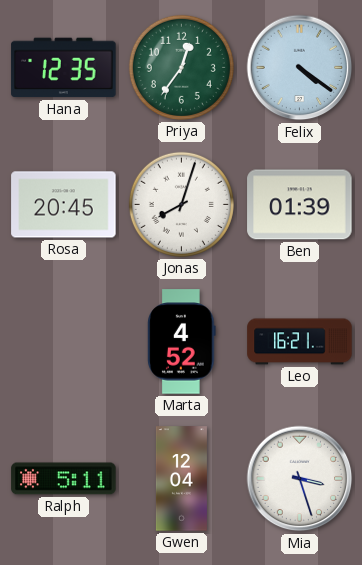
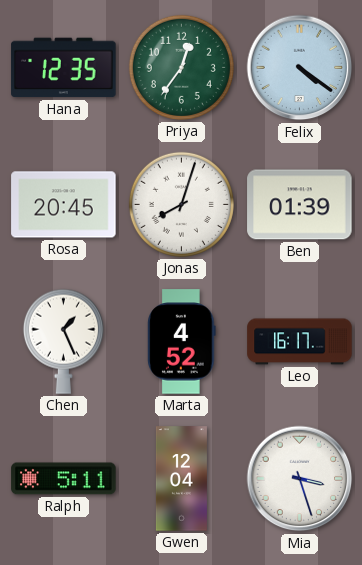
Chen: none -> 1:26 (63, 341)
Leo: 16:21 -> 16:17 (300, 342)
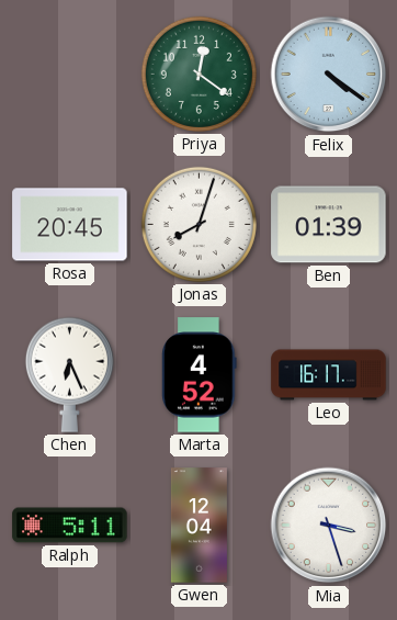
Hana: 12:35 -> none (64, 68)
Priya: 12:36 -> 12:21 (198, 74)
Chen: 1:26 -> 6:26 (69, 374)
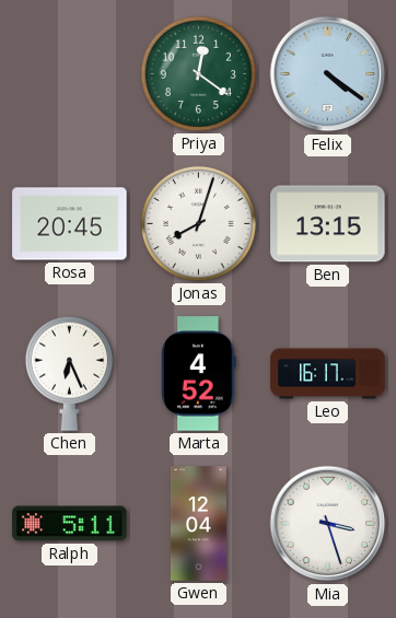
Ben: 01:39 -> 13:15 (328, 224)
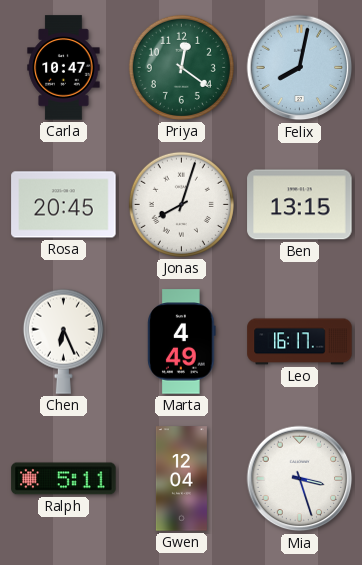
Carla: none -> 10:47 (64, 68)
Felix: 4:21 -> 8:02 (300, 68)
Marta: 4:52 -> 4:49 (182, 342)
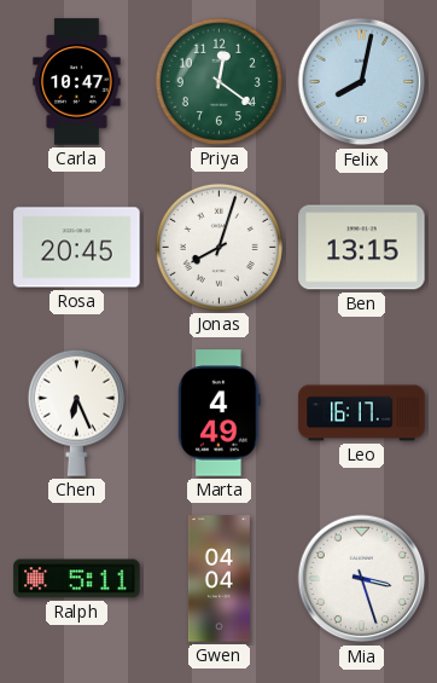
Gwen: 12:04 -> 04:04 (218, 579)
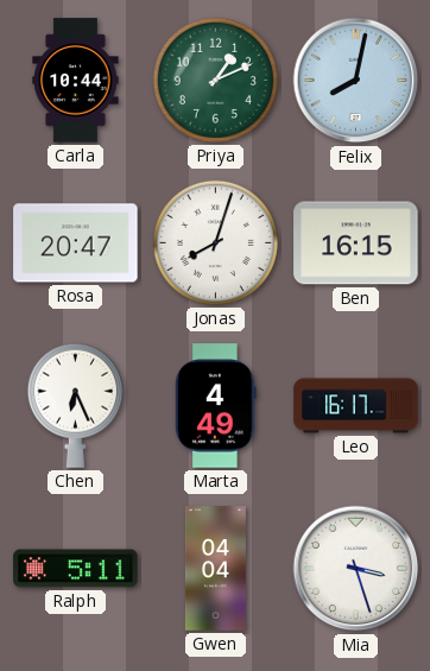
Carla: 10:47 -> 10:44 (76, 81)
Priya: 12:21 -> 1:11 (215, 80)
Rosa: 20:45 -> 20:47 (76, 243)
Ben: 13:15 -> 16:15 (356, 243)
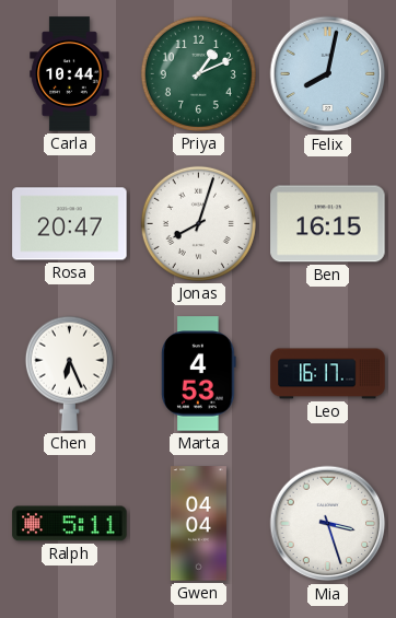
Marta: 4:49 -> 4:53 (199, 374)
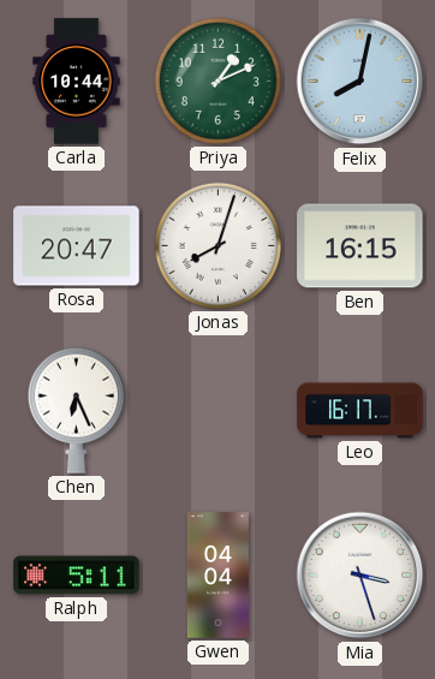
Marta: 4:53 -> none (199, 374)
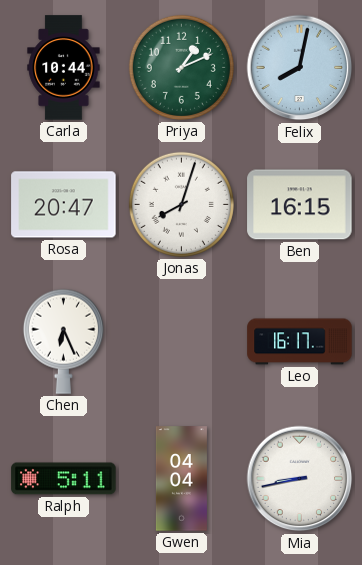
Mia: 3:27 -> 8:43 (300, 479)
